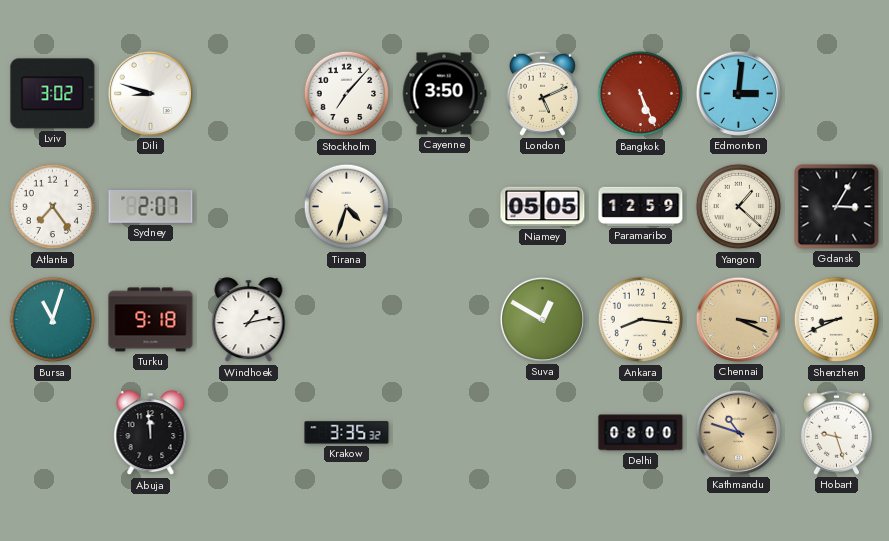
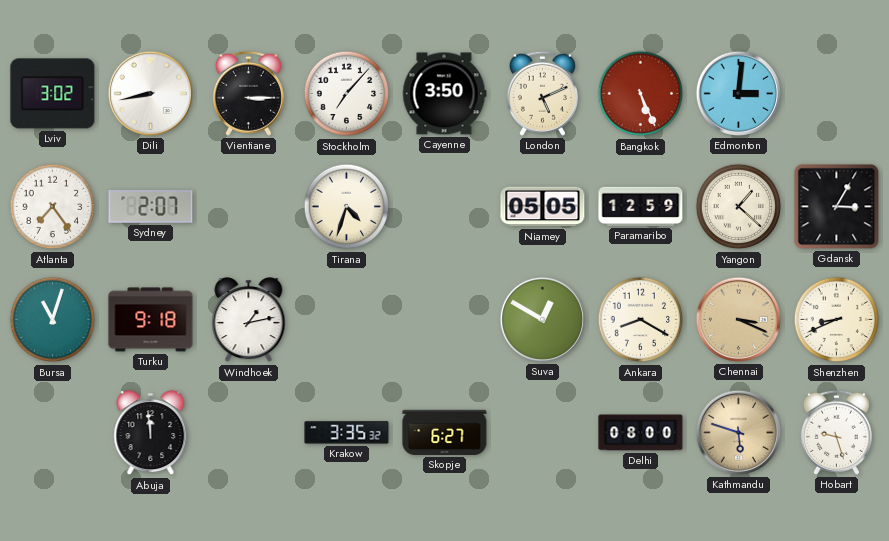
Dili: 8:48 -> 8:43 (150, 93)
Vientiane: none -> 3:15 (248, 93)
Ankara: 8:16 -> 8:20 (641, 320)
Skopje: none -> 6:27 (445, 432)
Kathmandu: 10:48 -> 5:48 (738, 432)
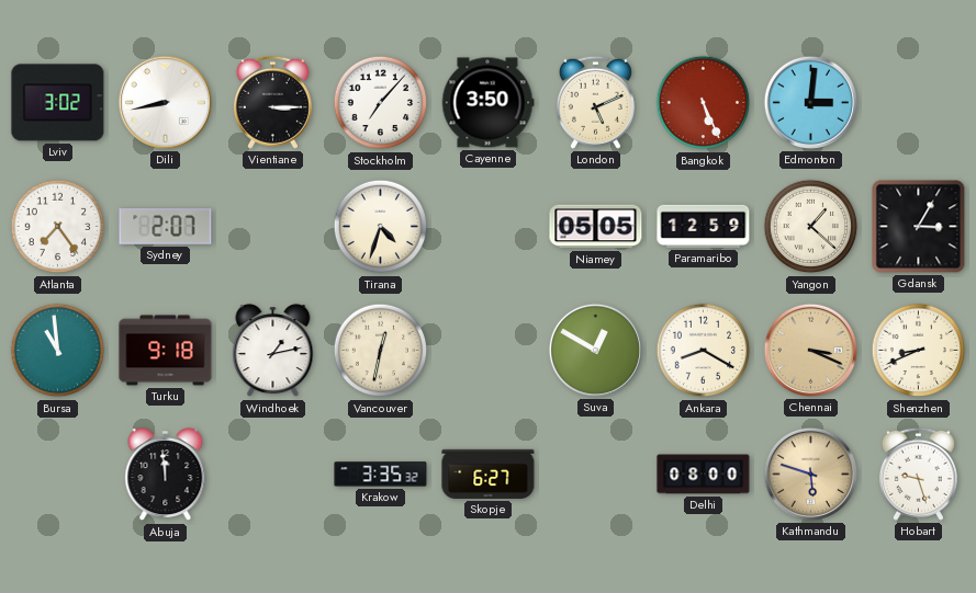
Bursa: 11:03 -> 10:59 (58, 351)
Vancouver: none -> 12:32 (381, 351)
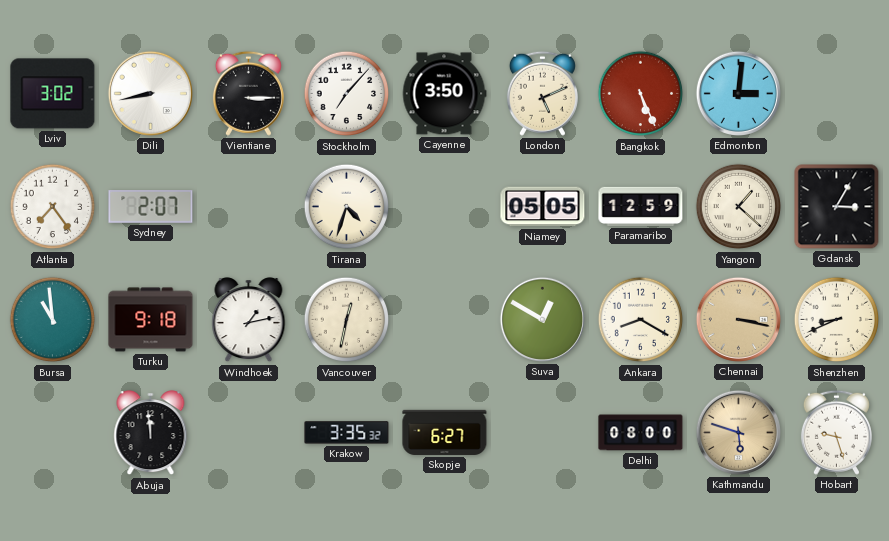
Chennai: 3:19 -> 3:17 (738, 319)
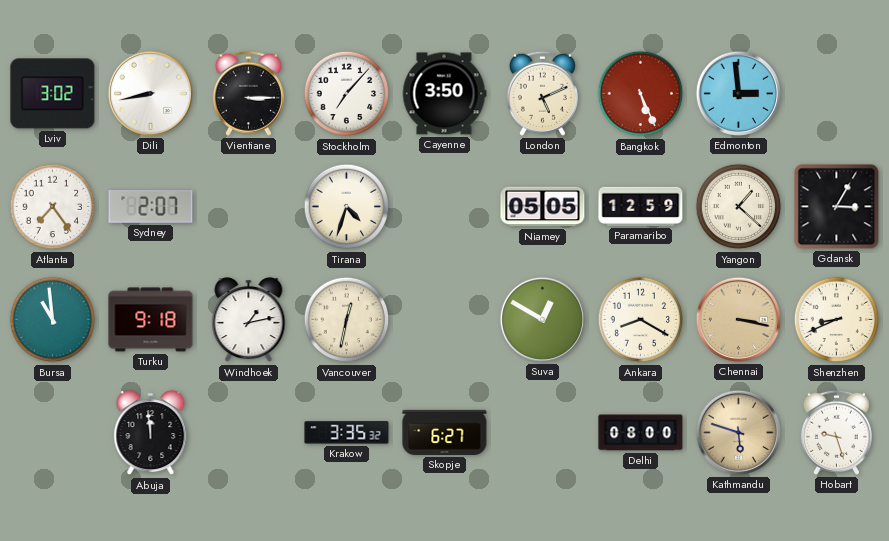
Edmonton: 3:01 -> 2:59 (738, 93)
